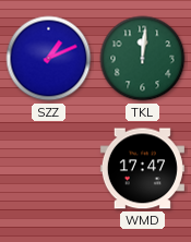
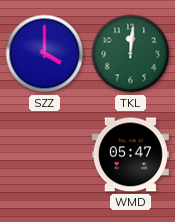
SZZ: 1:11 -> 4:00 (45, 54)
WMD: 17:47 -> 05:47 (130, 155)
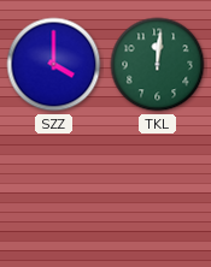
WMD: 05:47 -> none (130, 155)
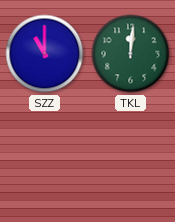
SZZ: 4:00 -> 11:00 (45, 54)
